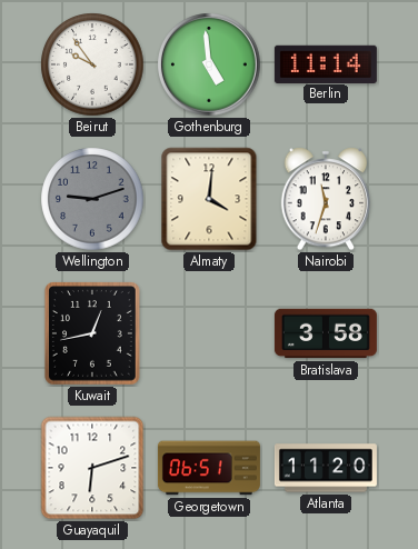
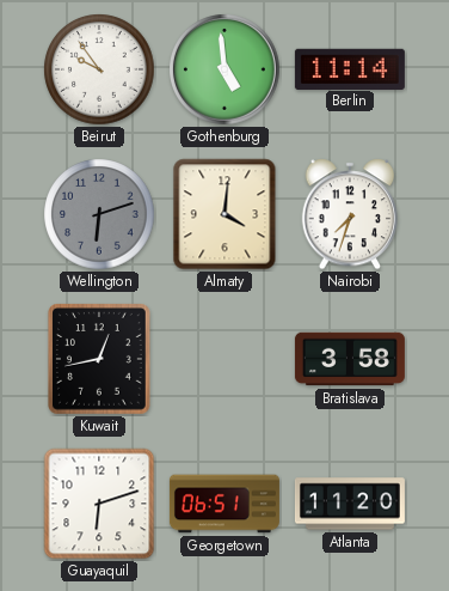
Wellington: 9:12 -> 6:12 (99, 214)
Nairobi: 11:33 -> 7:33 (350, 214)
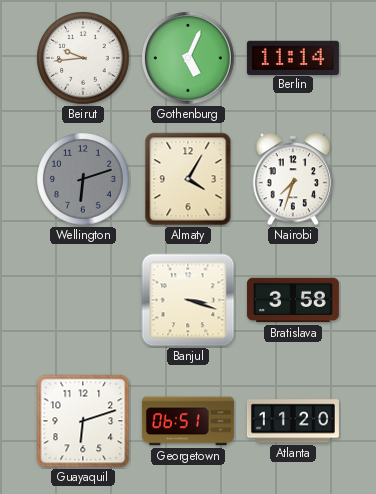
Beirut: 9:54 -> 9:44 (83, 58)
Gothenburg: 4:59 -> 5:04 (188, 58)
Almaty: 4:01 -> 4:05 (188, 179)
Kuwait: 12:43 -> none (100, 360)
Banjul: none -> 3:18 (188, 300)
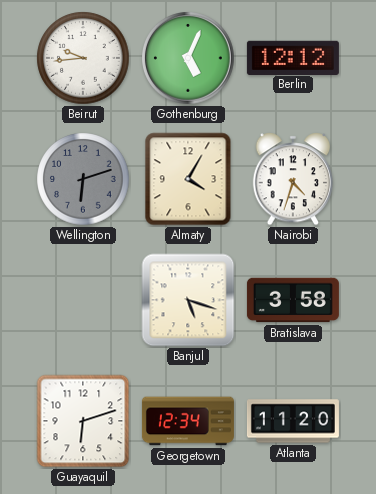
Berlin: 11:14 -> 12:12 (293, 57)
Nairobi: 7:33 -> 4:33 (293, 179)
Banjul: 3:18 -> 5:18 (188, 300)
Georgetown: 06:51 -> 12:34 (188, 421)
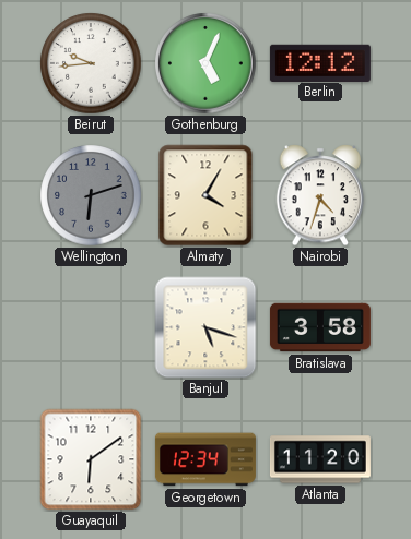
Guayaquil: 6:12 -> 6:09 (91, 459)
